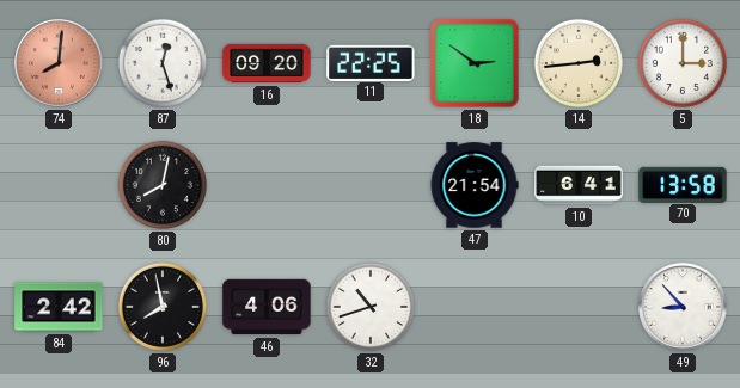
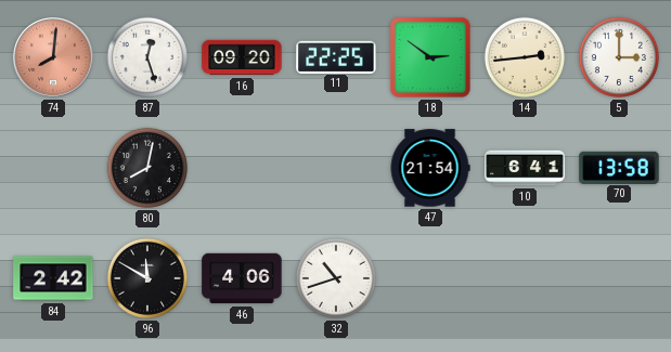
96: 7:58 -> 11:50 (147, 278)
49: 8:53 -> none (683, 307)
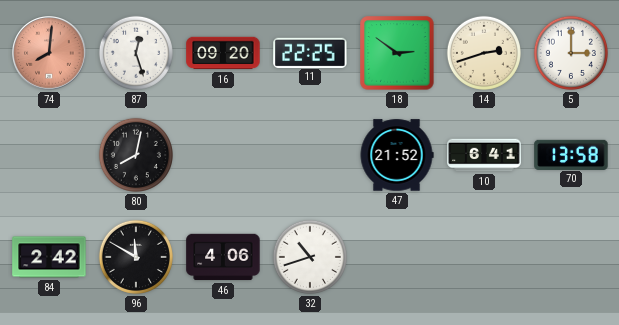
14: 2:44 -> 2:42 (484, 53)
47: 21:54 -> 21:52 (397, 155)
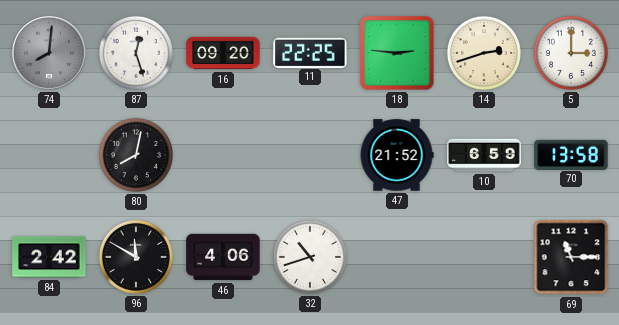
74 dial: salmon -> grey (49, 53)
18: 2:51 -> 2:46 (397, 53)
10: 6:41 -> 6:59 (484, 155)
69: none -> 11:15 (571, 257)
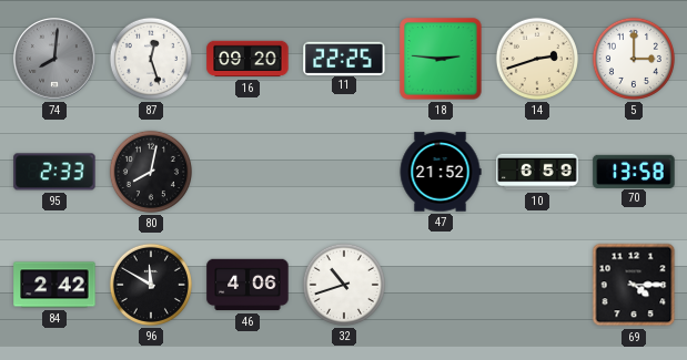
95: none -> 2:33 (54, 172)
69: 11:15 -> 4:15 (634, 285)
